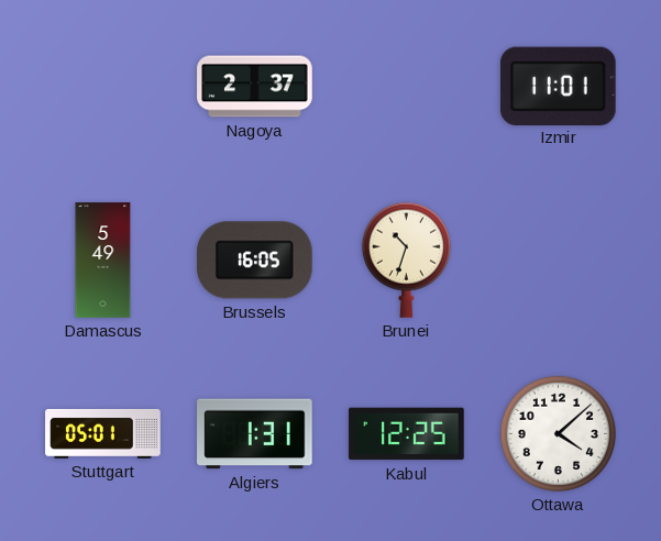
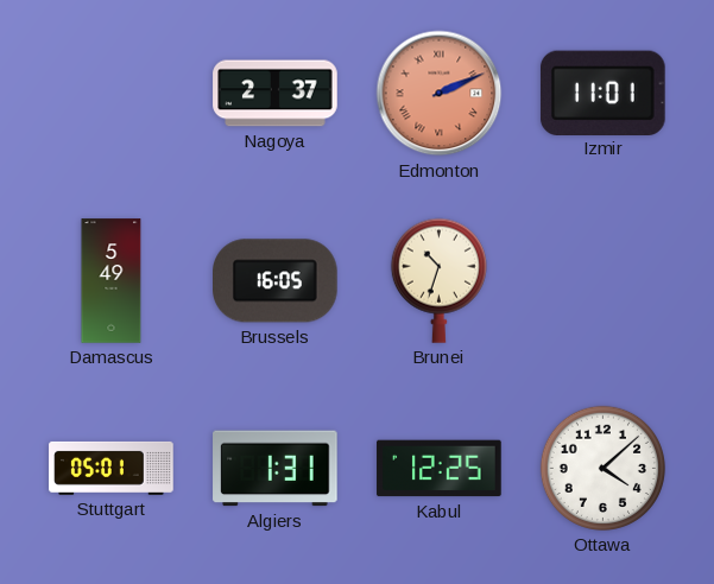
Edmonton: none -> 2:11 (440, 94)
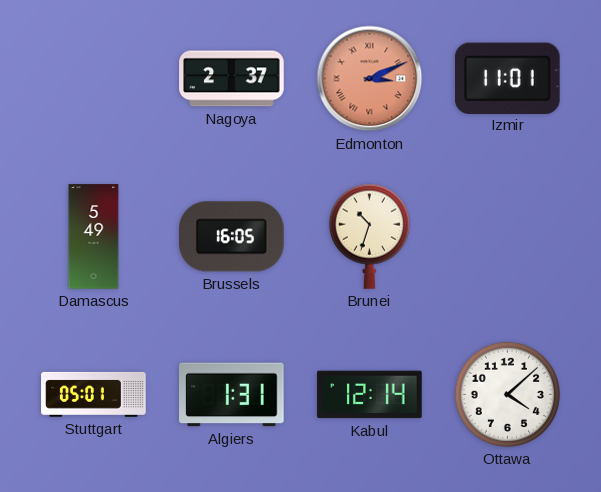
Edmonton: 2:11 -> 3:11 (370, 79)
Kabul: 12:25 -> 12:14 (370, 395)
